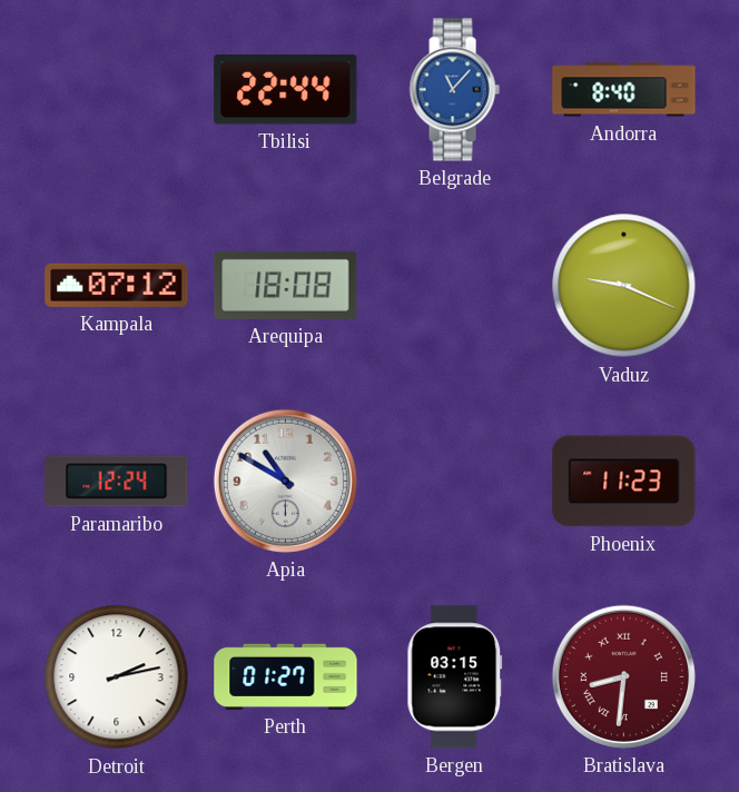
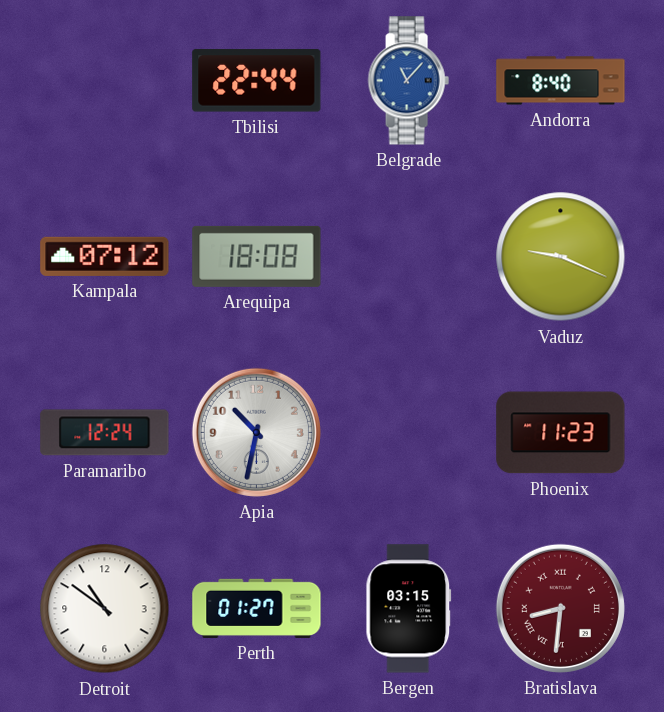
Apia: 10:50 -> 10:32 (256, 432)
Detroit: 2:13 -> 10:51 (105, 609)
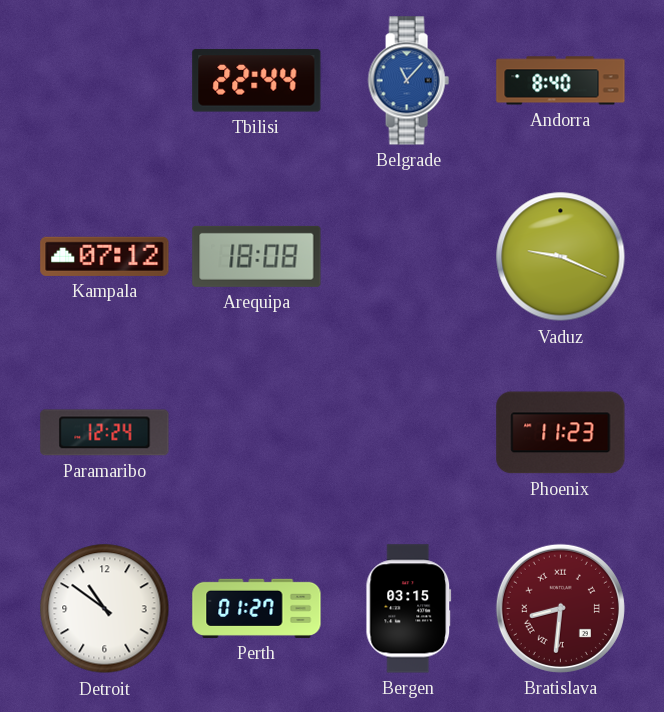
Apia: 10:32 -> none (256, 432)
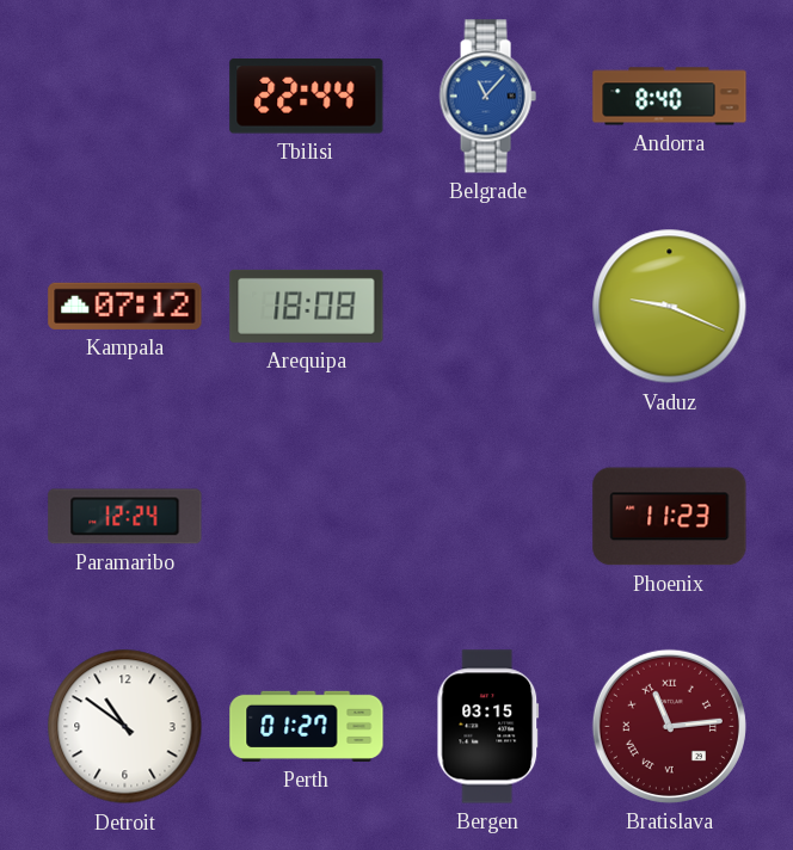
Bratislava: 8:31 -> 11:14 (669, 726)
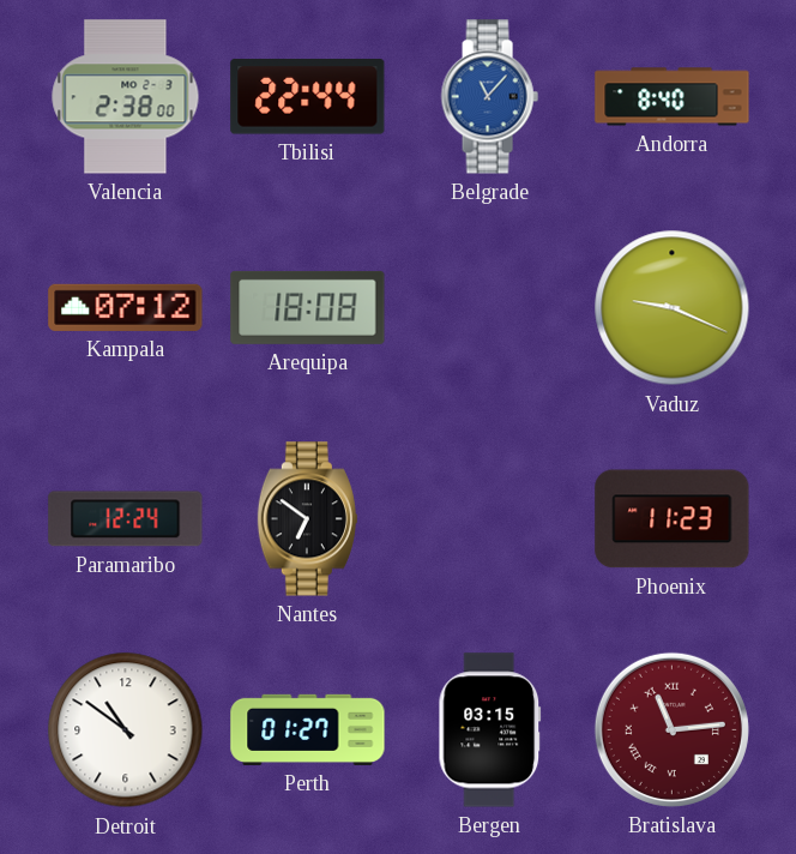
Valencia: none -> 2:38 (126, 97)
Nantes: none -> 6:51 (307, 519)
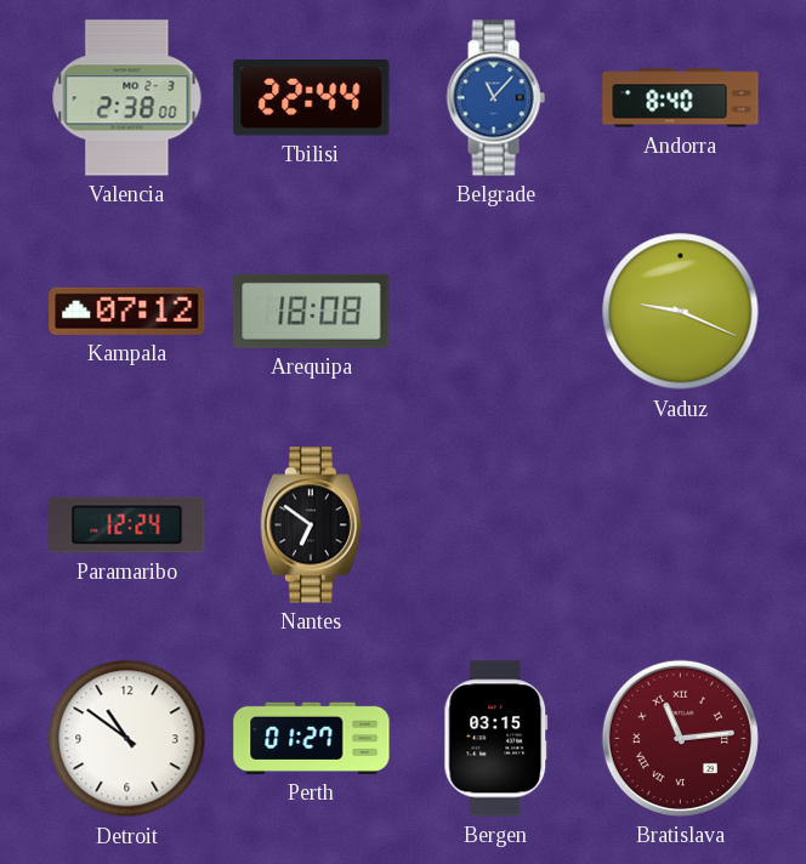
Phoenix: 11:23 -> none (673, 519)
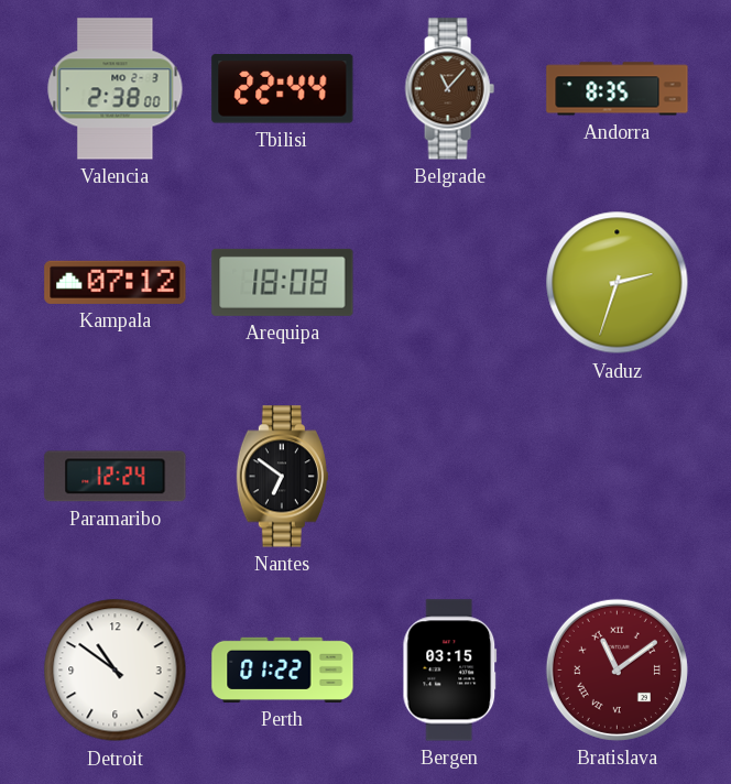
Belgrade dial: blue -> brown (449, 89)
Andorra: 8:40 -> 8:35 (618, 89)
Vaduz: 9:19 -> 2:33 (618, 283)
Perth: 01:27 -> 01:22 (283, 669)
Bratislava: 11:14 -> 11:09 (617, 669)
